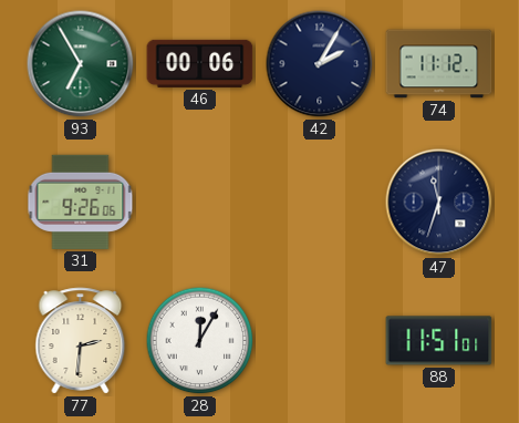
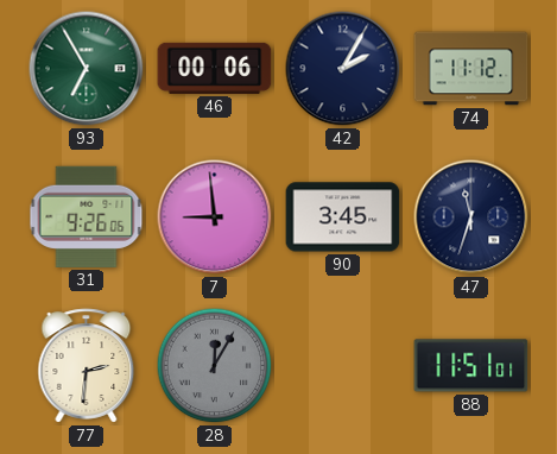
7: none -> 8:59 (215, 217)
90: none -> 3:45 (343, 217)
28 dial: white -> grey (215, 366)
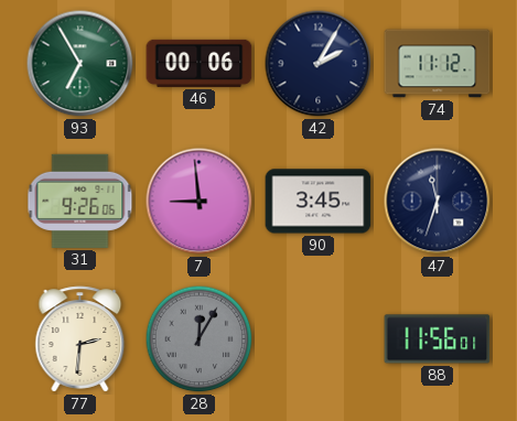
88: 11:51 -> 11:56 (438, 339)
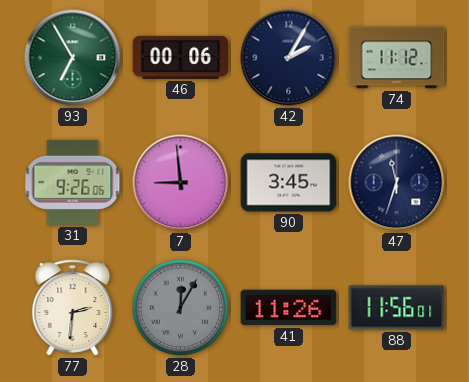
41: none -> 11:26 (289, 308)
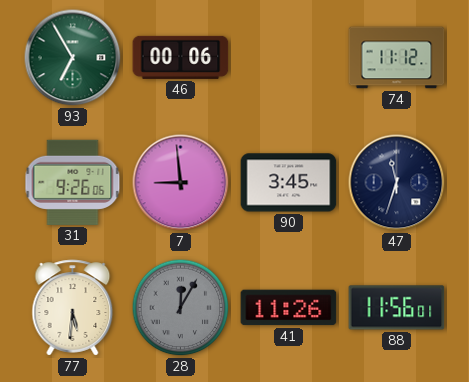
42: 2:05 -> none (289, 58)
77: 2:31 -> 5:31 (73, 308)
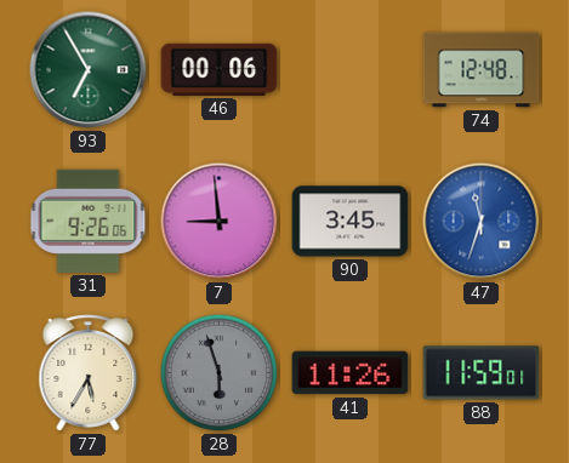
74: 11:12 -> 12:48 (482, 70)
47 dial: navy -> blue (482, 222)
77: 5:31 -> 5:35 (89, 373)
28: 12:05 -> 5:57 (220, 373)
88: 11:56 -> 11:59 (482, 373)
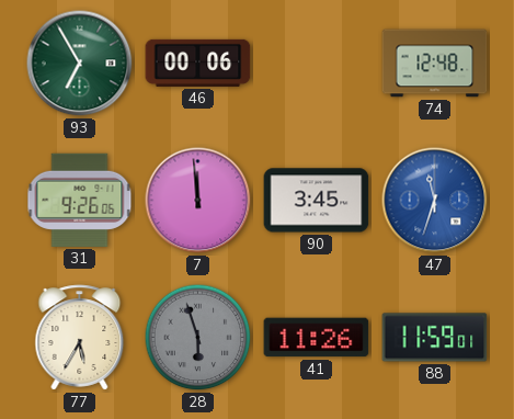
7: 8:59 -> 11:59 (198, 201)
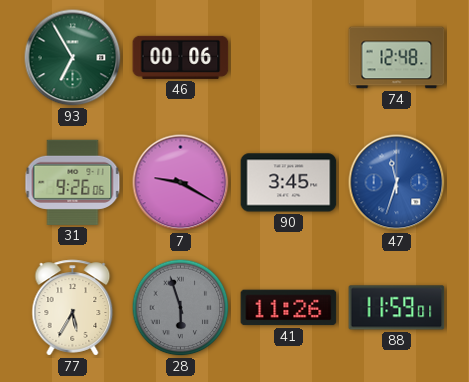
7: 11:59 -> 9:20 (181, 183)
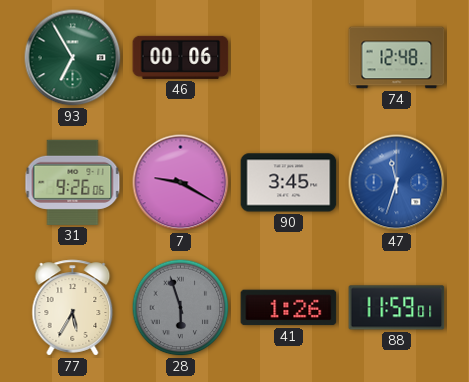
41: 11:26 -> 1:26 (289, 308)
